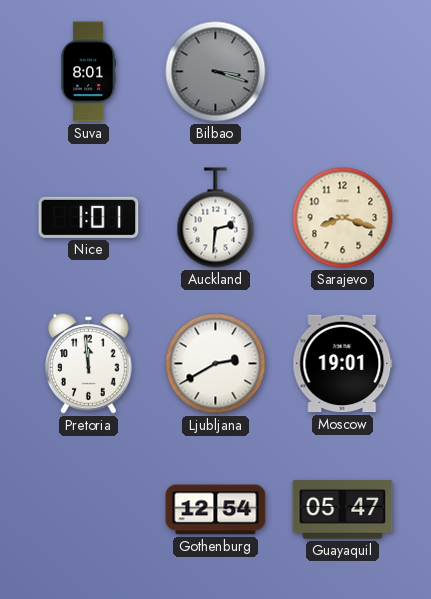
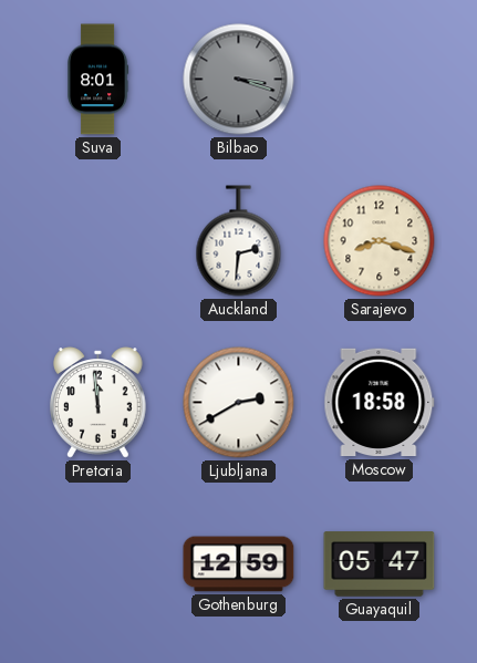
Nice: 1:01 -> none (89, 217)
Moscow: 19:01 -> 18:58 (380, 403)
Gothenburg: 12:54 -> 12:59 (239, 564)
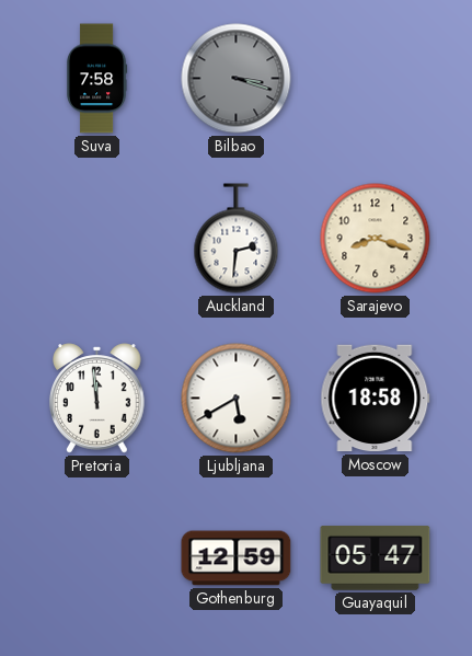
Suva: 8:01 -> 7:58 (96, 79)
Ljubljana: 2:40 -> 5:40 (237, 399)
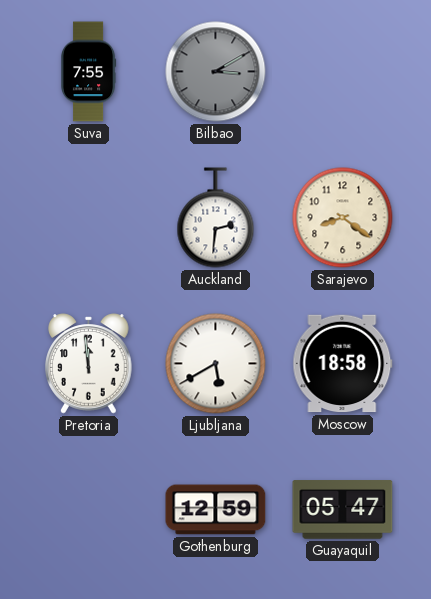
Suva: 7:58 -> 7:55 (88, 72)
Bilbao: 3:18 -> 3:10 (216, 72)
Sarajevo: 8:18 -> 8:21 (343, 218)
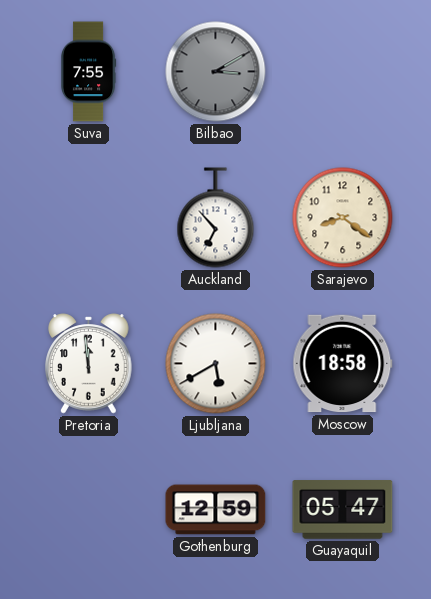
Auckland: 2:31 -> 6:53 (216, 218)
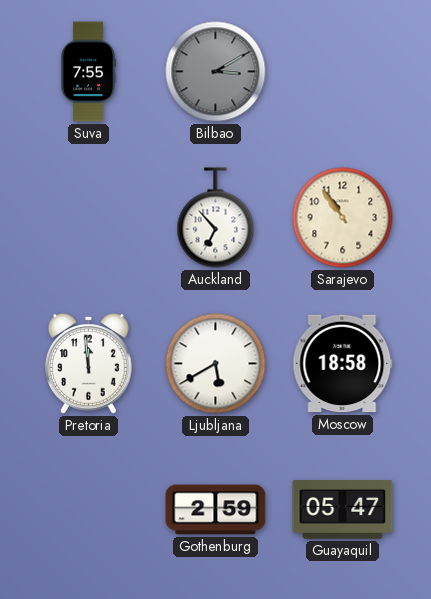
Sarajevo: 8:21 -> 10:54 (343, 218)
Gothenburg: 12:59 -> 2:59 (216, 510)
